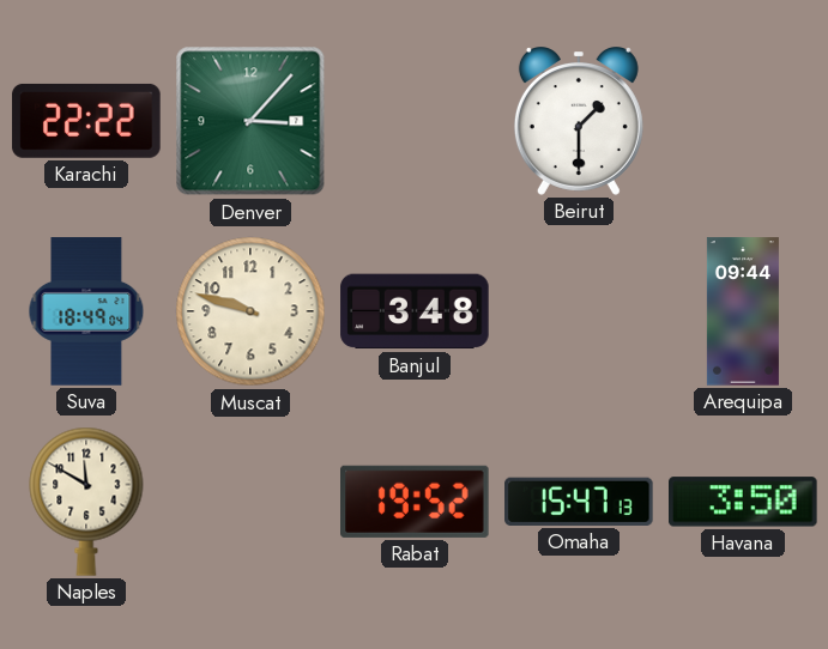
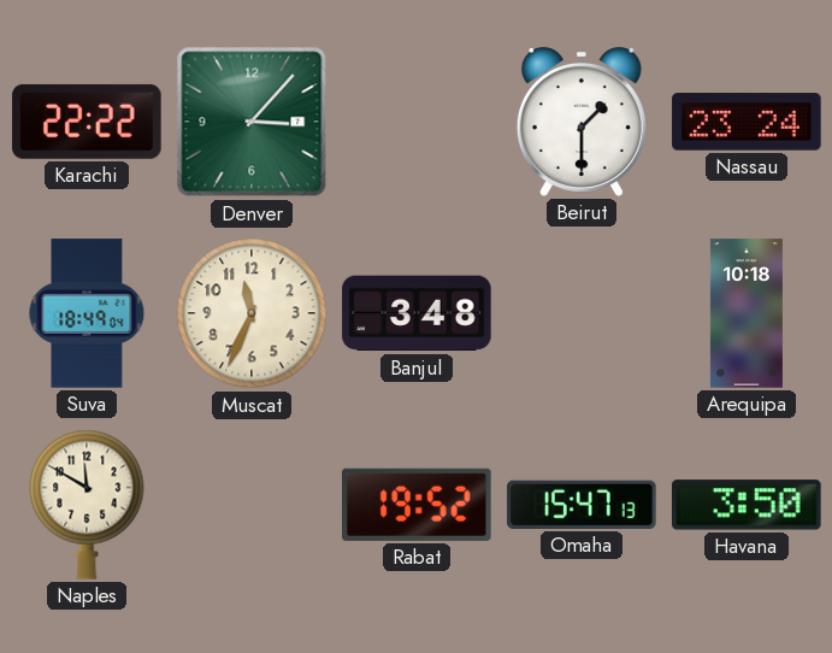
Nassau: none -> 23:24 (747, 122)
Muscat: 9:48 -> 11:34 (252, 313)
Arequipa: 09:44 -> 10:18 (747, 313)
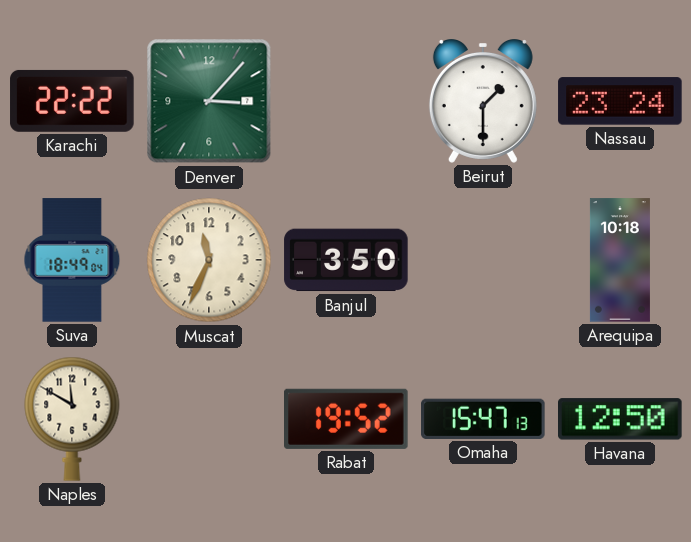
Banjul: 3:48 -> 3:50 (346, 260)
Havana: 3:50 -> 12:50 (620, 419)
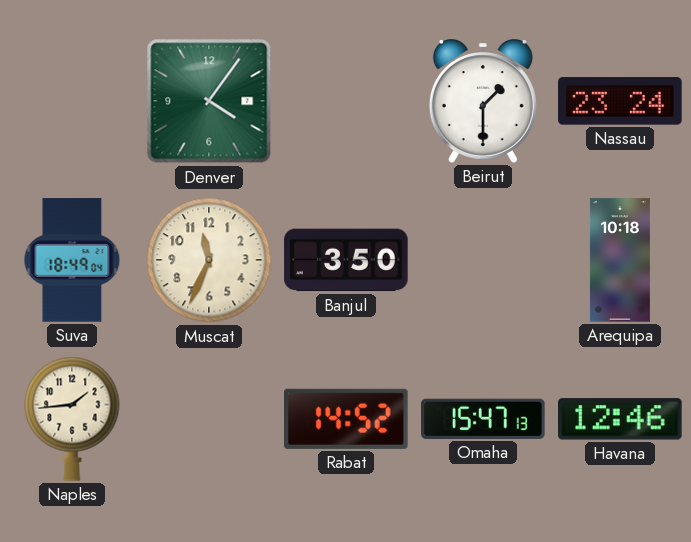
Karachi: 22:22 -> none (72, 101)
Denver: 3:07 -> 4:06 (209, 101)
Naples: 11:50 -> 1:44 (72, 419)
Rabat: 19:52 -> 14:52 (346, 419)
Havana: 12:50 -> 12:46 (620, 419)
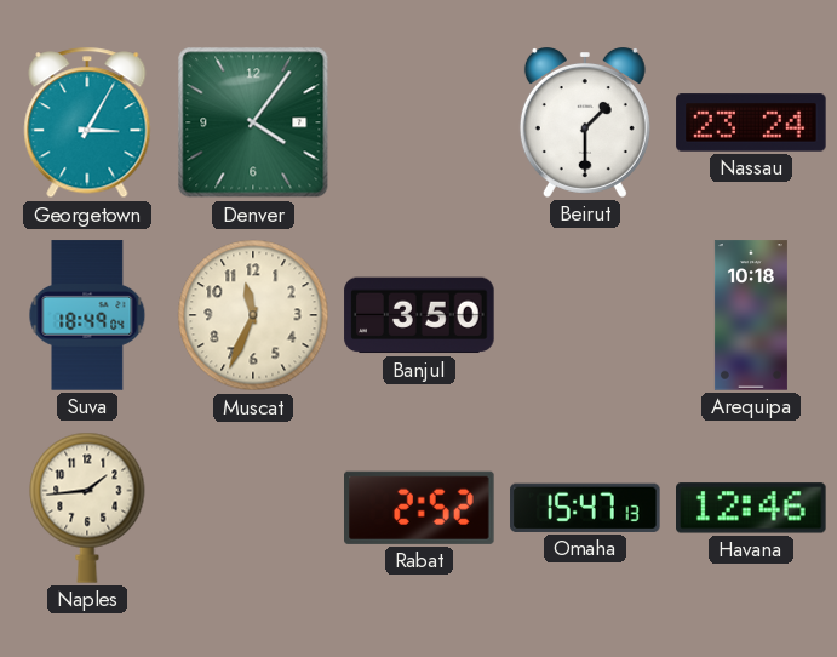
Georgetown: none -> 3:05 (87, 122)
Rabat: 14:52 -> 2:52 (419, 508)
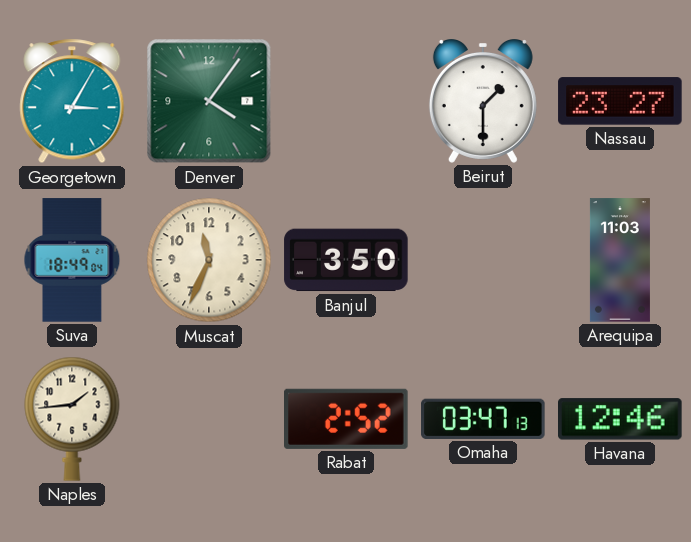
Nassau: 23:24 -> 23:27 (620, 101)
Arequipa: 10:18 -> 11:03 (620, 260)
Omaha: 15:47 -> 03:47 (483, 419)
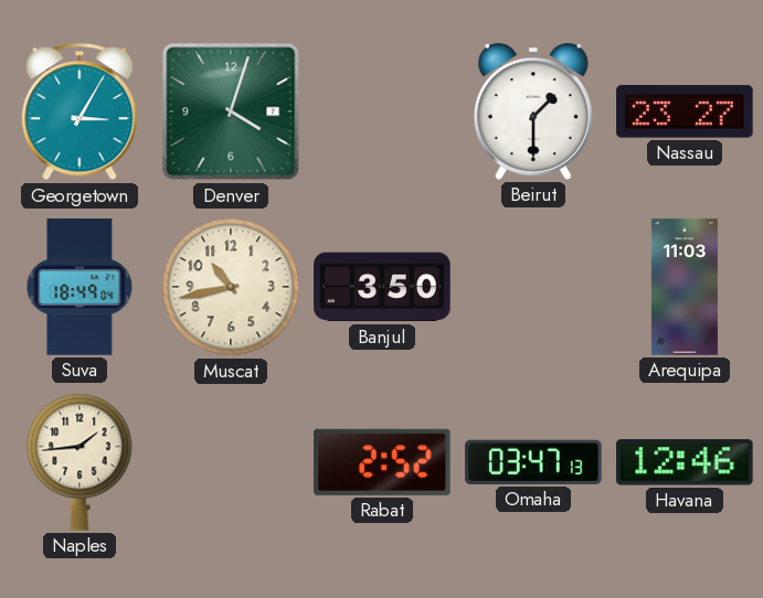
Denver: 4:06 -> 4:03 (231, 111)
Muscat: 11:34 -> 10:43 (231, 287)
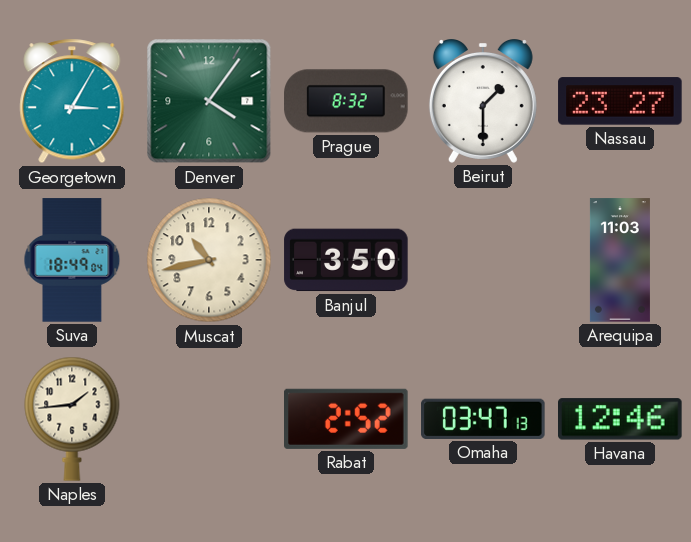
Denver: 4:03 -> 4:06 (209, 101)
Prague: none -> 8:32 (346, 101)
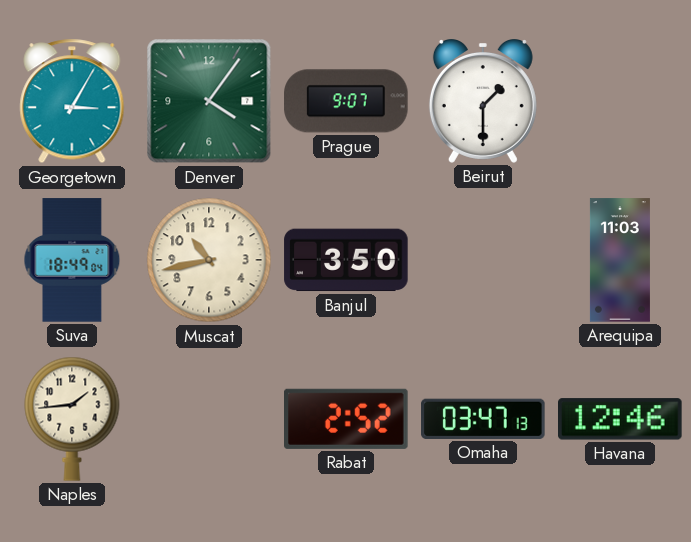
Prague: 8:32 -> 9:07 (346, 101)
Nassau: 23:27 -> none (620, 101)
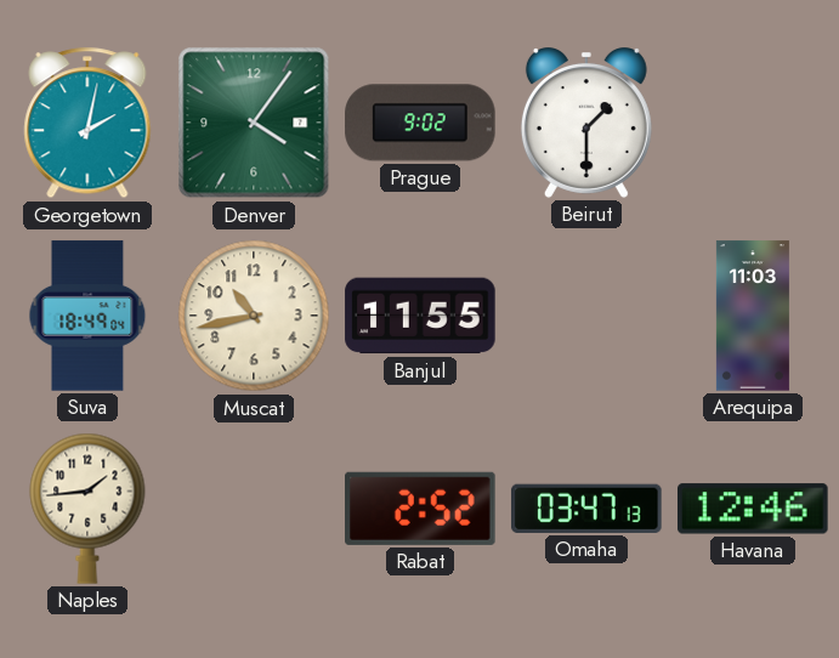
Georgetown: 3:05 -> 2:02 (87, 123)
Prague: 9:07 -> 9:02 (420, 123)
Banjul: 3:50 -> 11:55 (420, 316)
